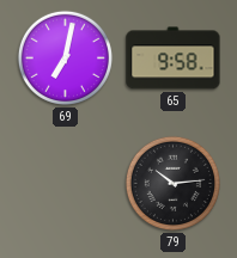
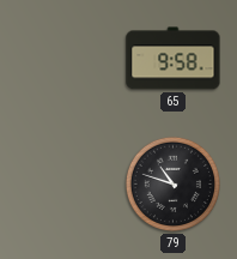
69: 7:02 -> none (65, 57)
79: 10:14 -> 10:48 (172, 183)
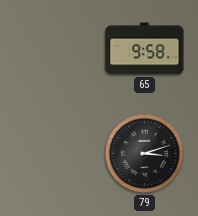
79: 10:48 -> 3:12 (144, 153)
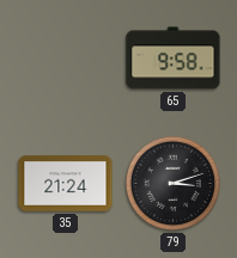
35: none -> 21:24 (66, 184)
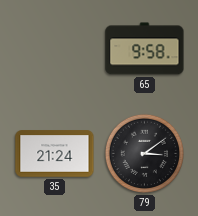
79: 3:12 -> 3:09 (144, 153)
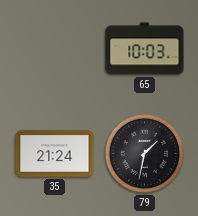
65: 9:58 -> 10:03 (145, 49)
79: 3:09 -> 1:32 (144, 153)
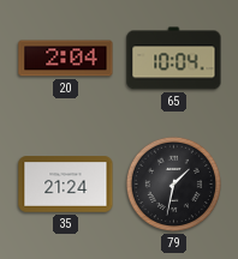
20: none -> 2:04 (66, 59)
65: 10:03 -> 10:04 (174, 59)
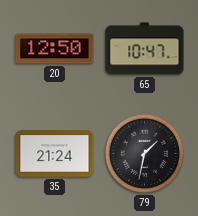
20: 2:04 -> 12:50 (55, 49)
65: 10:04 -> 10:47 (145, 49)
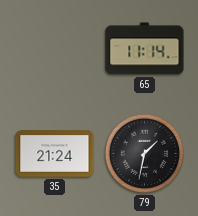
20: 12:50 -> none (55, 49)
65: 10:47 -> 11:14 (145, 49)
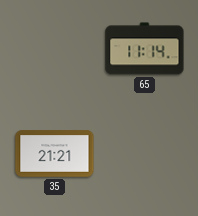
35: 21:24 -> 21:21 (55, 154)
79: 1:32 -> none (144, 153)
